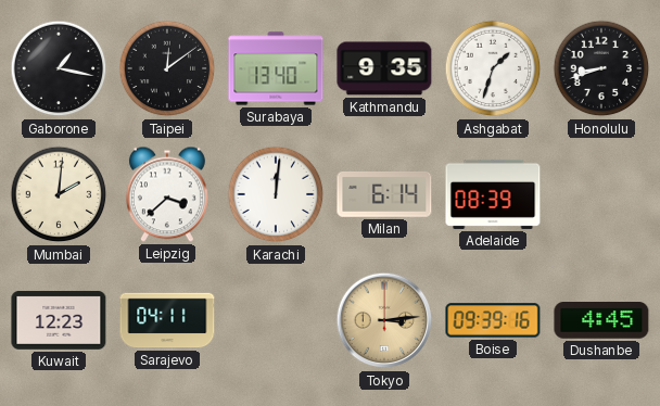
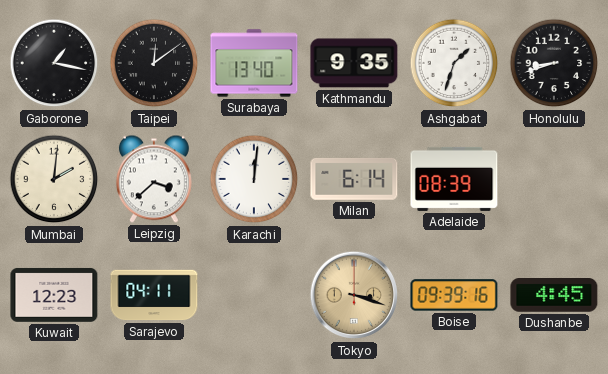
Tokyo: 3:14 -> 3:18 (354, 295)
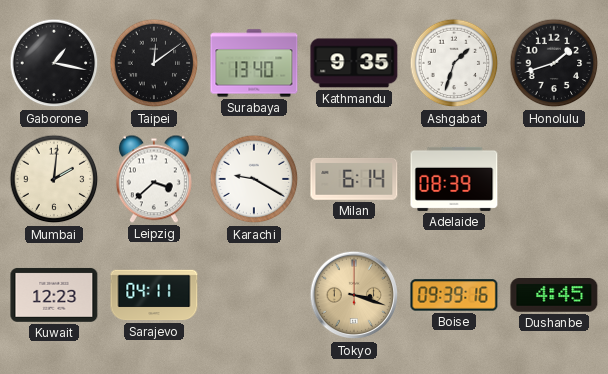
Honolulu: 8:42 -> 1:42 (554, 63)
Karachi: 12:01 -> 9:20 (254, 179)
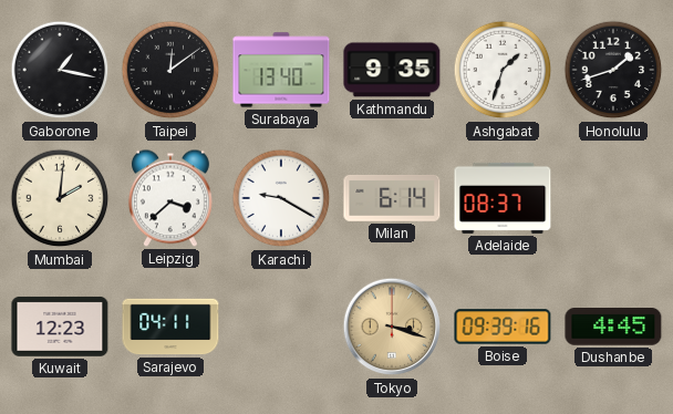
Adelaide: 08:39 -> 08:37 (503, 198)
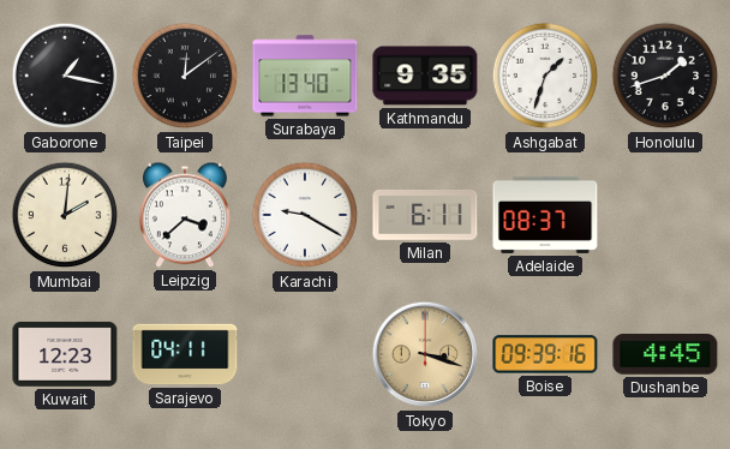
Milan: 6:14 -> 6:11 (425, 215)
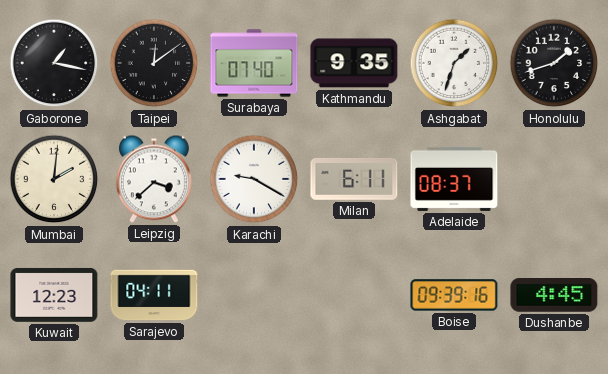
Surabaya: 13:40 -> 07:40 (254, 63)
Tokyo: 3:18 -> none (425, 354)
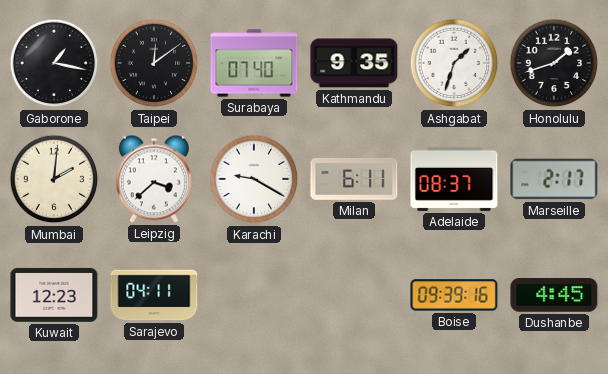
Marseille: none -> 2:17 (554, 179)
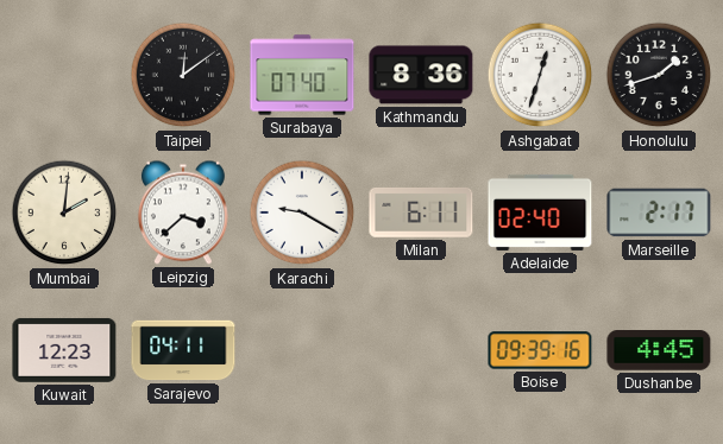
Gaborone: 1:17 -> none (54, 63)
Kathmandu: 9:35 -> 8:36 (421, 75)
Ashgabat: 1:33 -> 12:33 (540, 75)
Adelaide: 08:37 -> 02:40 (540, 213)
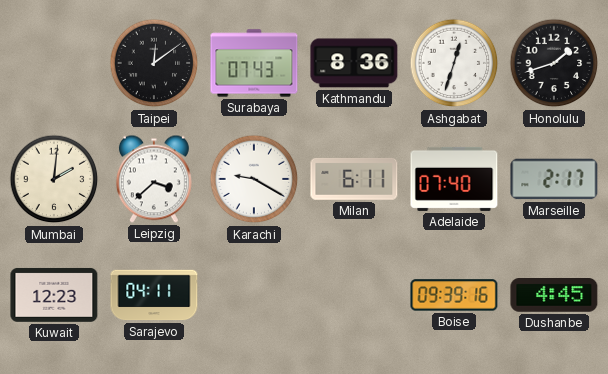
Surabaya: 07:40 -> 07:43 (254, 63)
Adelaide: 02:40 -> 07:40 (454, 179)
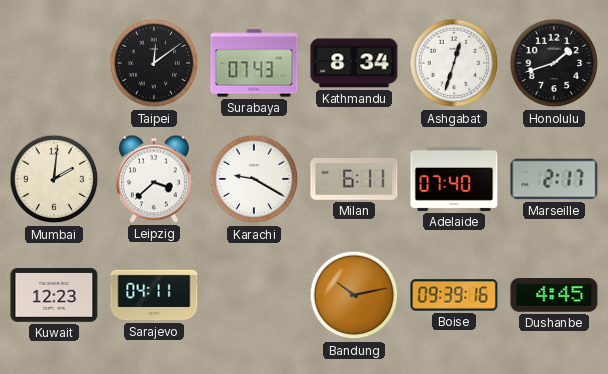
Kathmandu: 8:36 -> 8:34 (354, 63)
Bandung: none -> 10:13 (354, 295)
